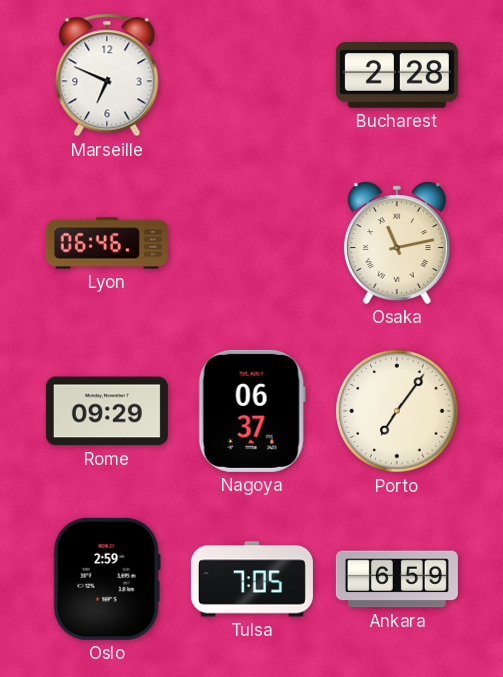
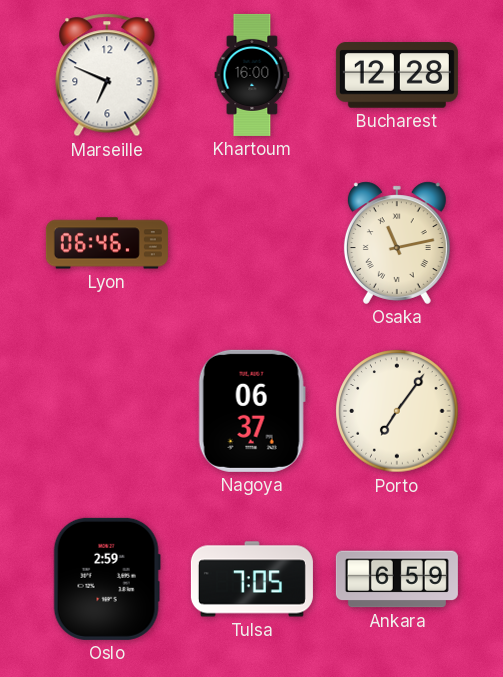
Khartoum: none -> 16:00 (252, 75)
Bucharest: 2:28 -> 12:28 (397, 75)
Rome: 09:29 -> none (107, 411)
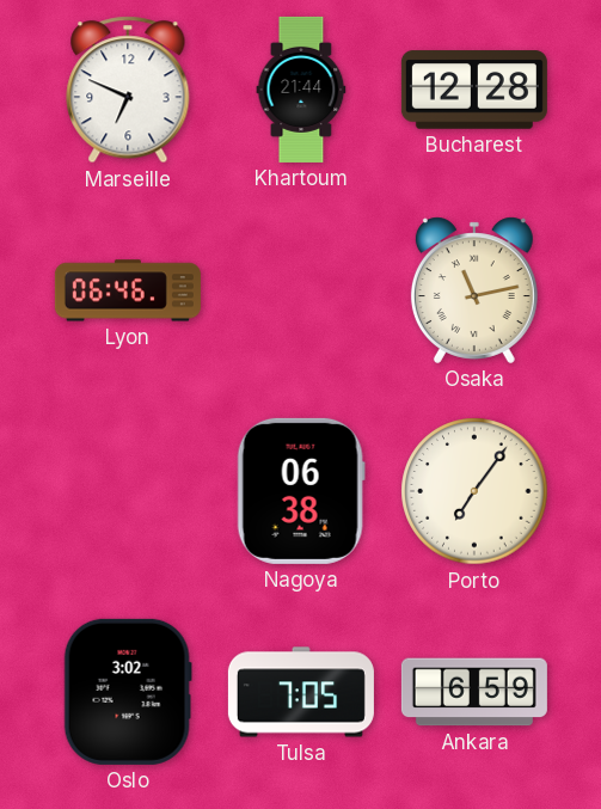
Khartoum: 16:00 -> 21:44 (301, 90)
Nagoya: 06:37 -> 06:38 (301, 491)
Oslo: 2:59 -> 3:02 (128, 692)
